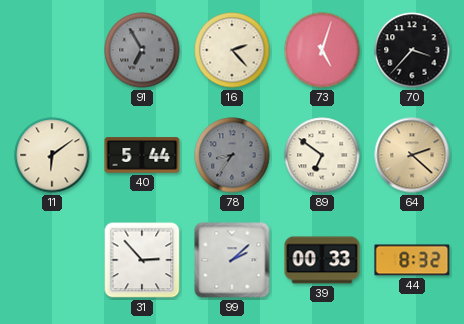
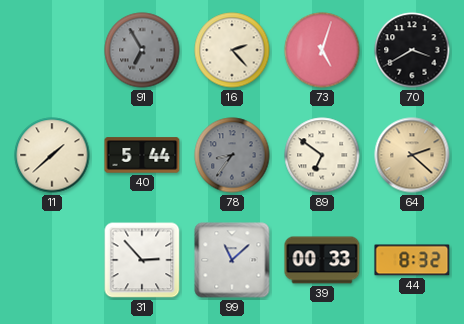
70: 3:37 -> 3:40 (412, 50)
11: 6:09 -> 1:38 (52, 155)
99: 2:08 -> 11:08 (232, 260)
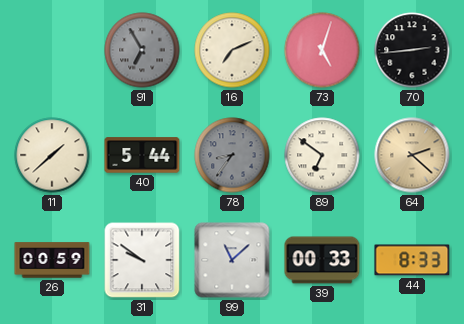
16: 2:23 -> 7:11 (232, 50)
70: 3:40 -> 2:44 (412, 50)
26: none -> 00:59 (52, 260)
31: 2:53 -> 9:51 (142, 260)
44: 8:32 -> 8:33 (412, 260)
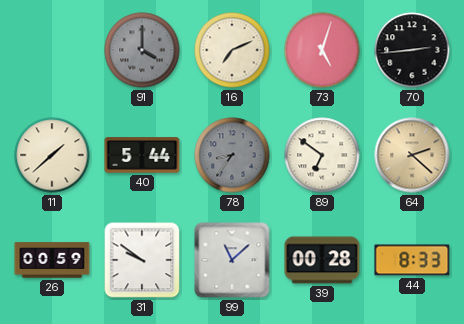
91: 6:55 -> 4:00 (142, 50)
39: 00:33 -> 00:28 (322, 260)
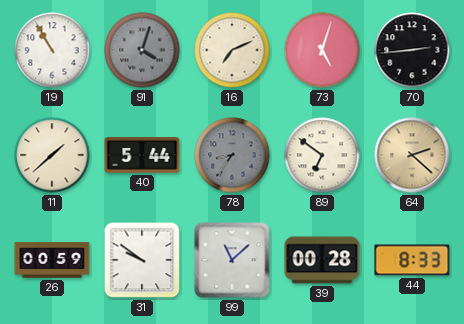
19: none -> 10:55 (52, 50)
91: 4:00 -> 4:03 (142, 50)
